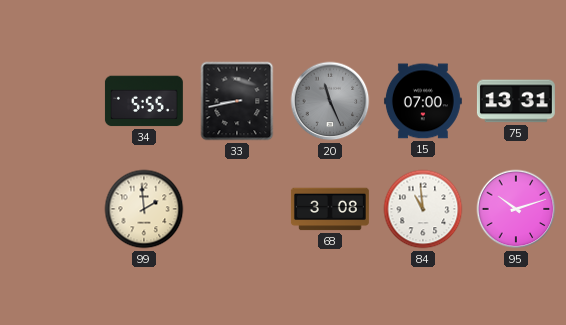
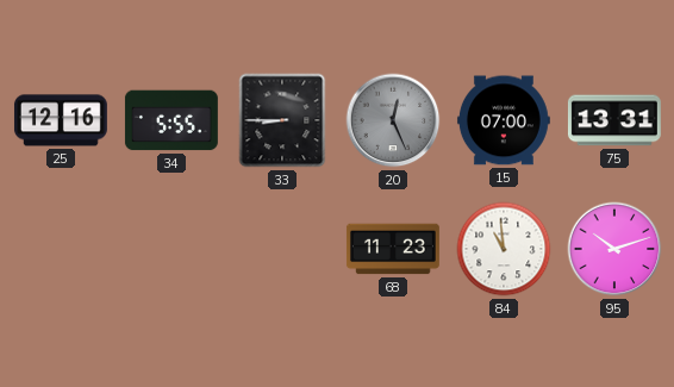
25: none -> 12:16 (61, 120)
33: 8:43 -> 8:45 (282, 120)
20: 11:26 -> 12:26 (393, 120)
99: 1:59 -> none (144, 209)
68: 3:08 -> 11:23 (393, 249)
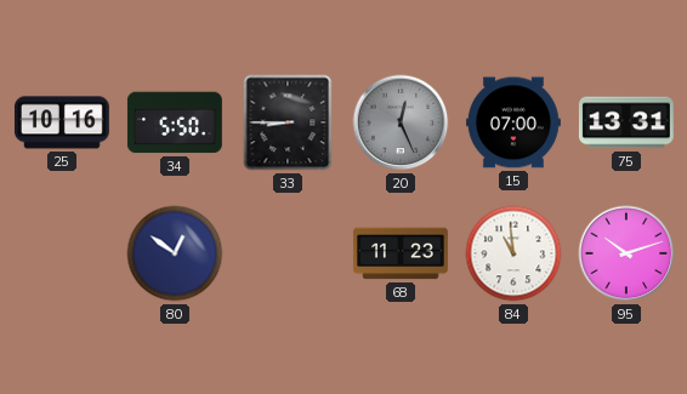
25: 12:16 -> 10:16 (62, 122)
34: 5:55 -> 5:50 (175, 122)
80: none -> 12:51 (175, 253)
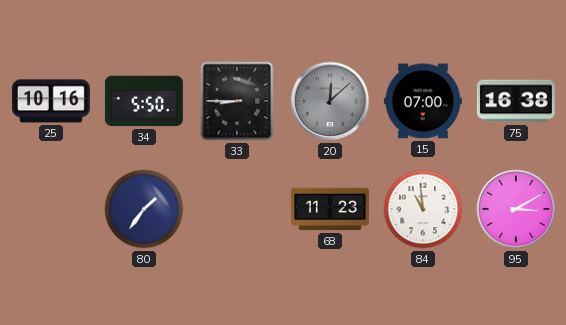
20: 12:26 -> 12:08 (330, 101)
75: 13:31 -> 16:38 (516, 101)
80: 12:51 -> 1:36 (144, 209)
95: 10:12 -> 3:10 (516, 209)
